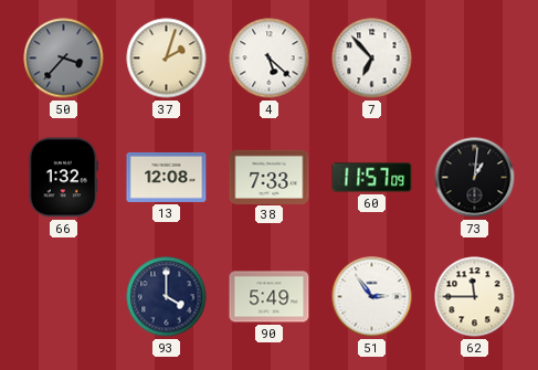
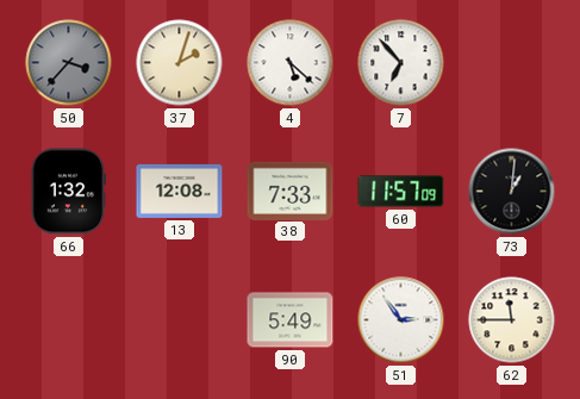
93: 4:00 -> none (167, 297)
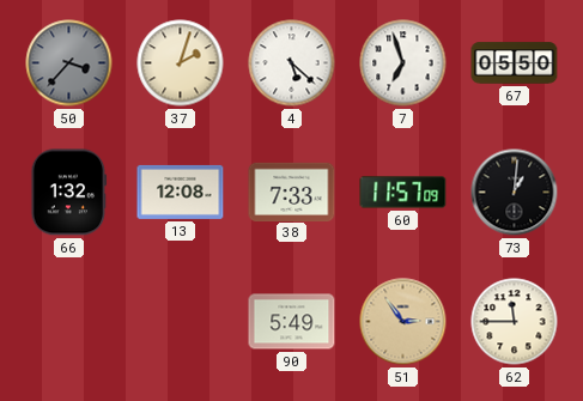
7: 6:53 -> 6:57 (403, 63)
67: none -> 05:50 (515, 63)
51 dial: white -> champagne (403, 322)
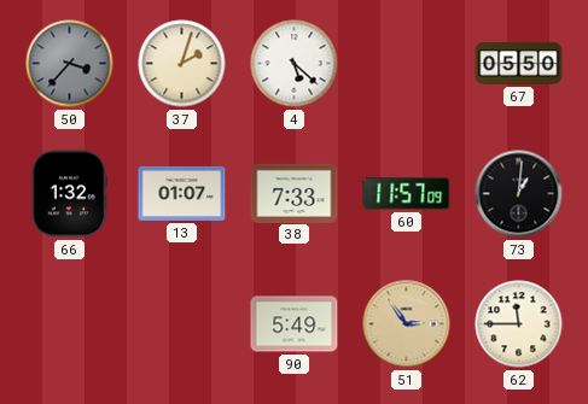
7: 6:57 -> none (403, 63)
13: 12:08 -> 01:07 (182, 193)
